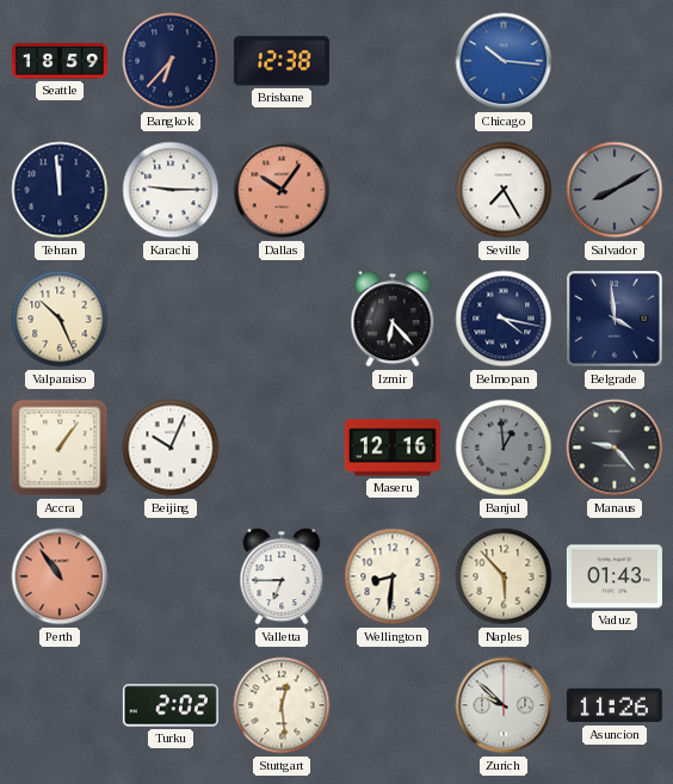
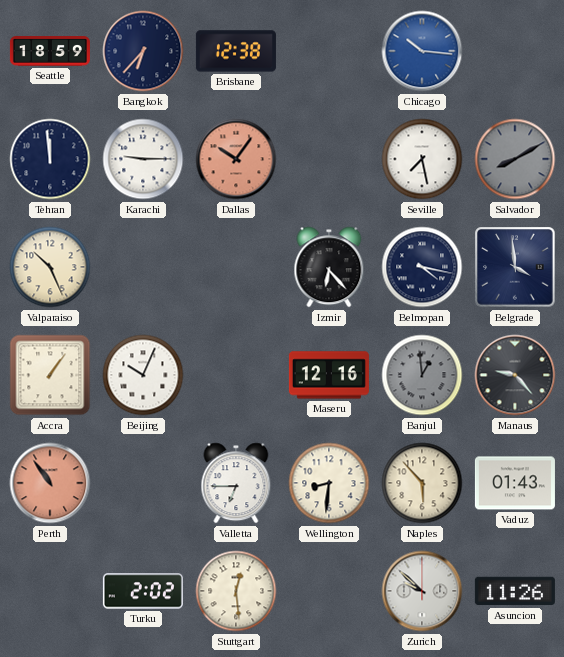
Seville: 7:25 -> 7:28 (422, 159)
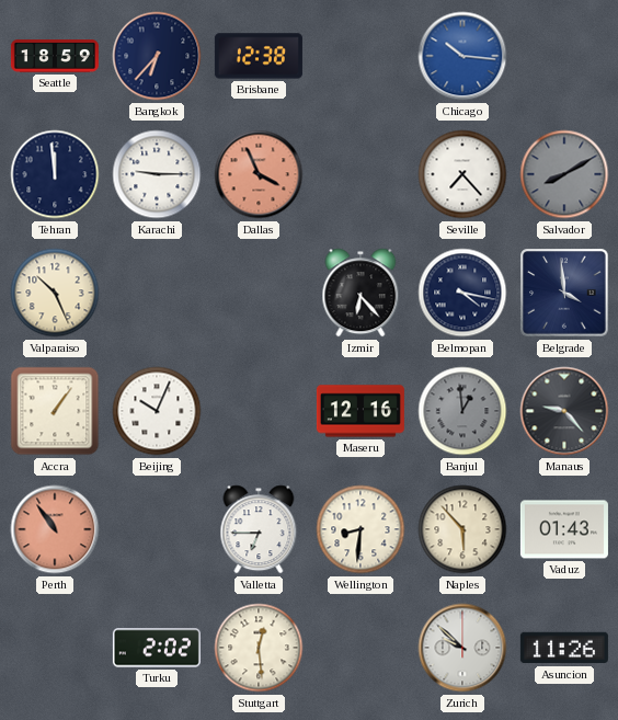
Dallas: 10:06 -> 3:56 (259, 174)
Seville: 7:28 -> 7:23 (462, 174)
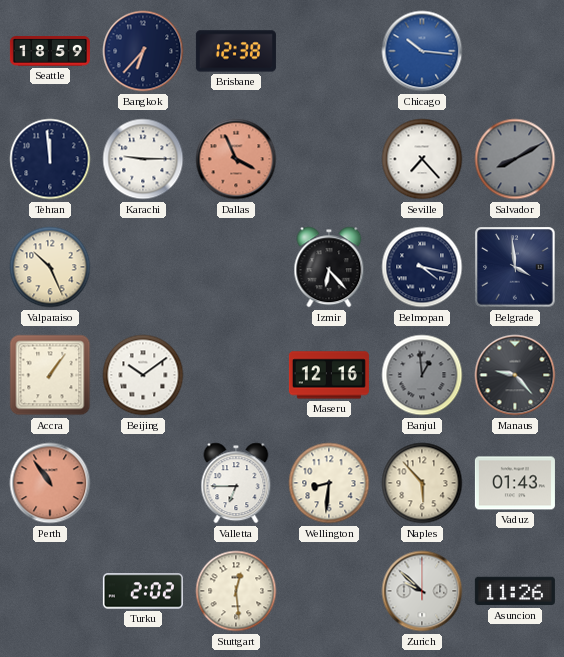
Beijing: 10:04 -> 10:09 (143, 375)
